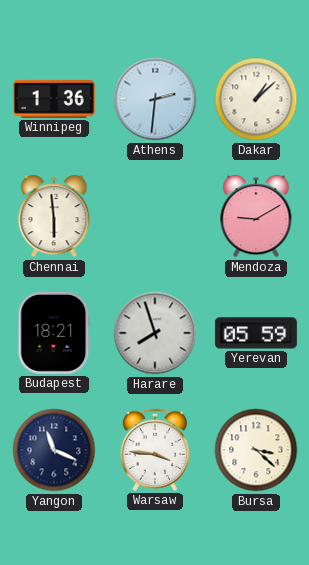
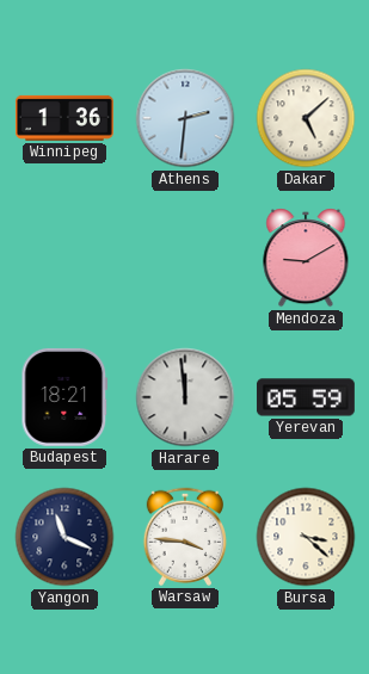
Dakar: 1:08 -> 5:08 (306, 118)
Chennai: 5:59 -> none (54, 216)
Harare: 7:57 -> 11:59 (185, 397)
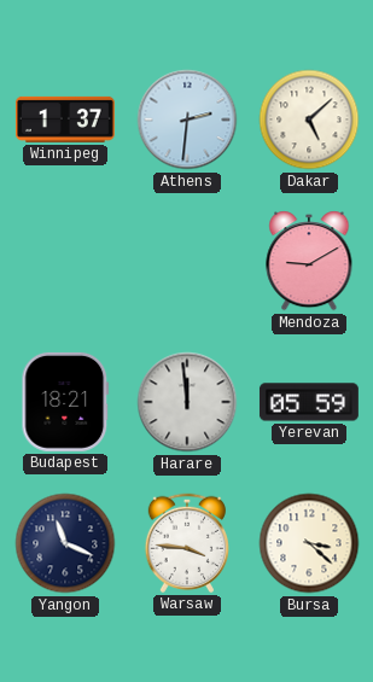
Winnipeg: 1:36 -> 1:37 (65, 120)
